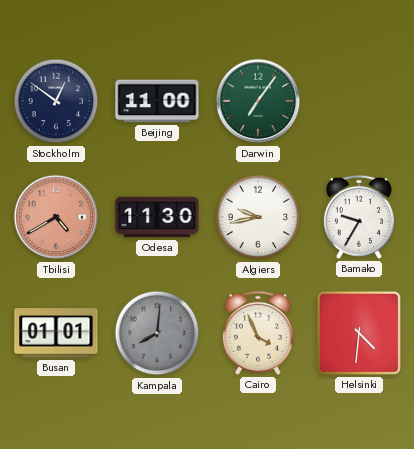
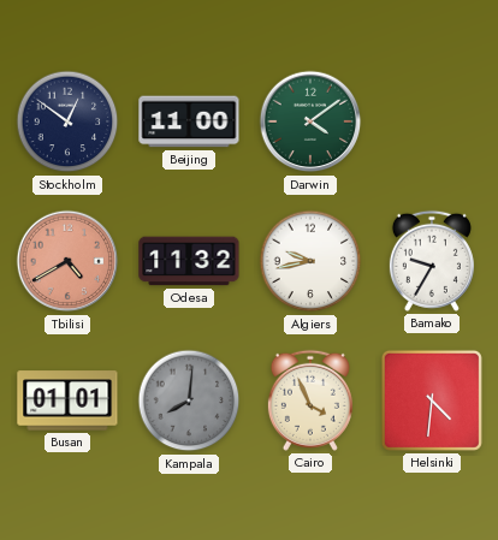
Darwin: 7:06 -> 4:09 (310, 121)
Odesa: 11:30 -> 11:32 (189, 261)
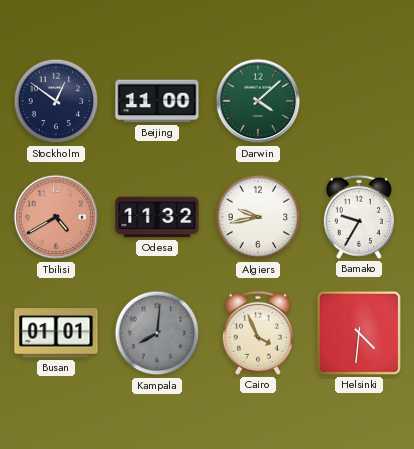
Darwin: 4:09 -> 4:08 (258, 101)
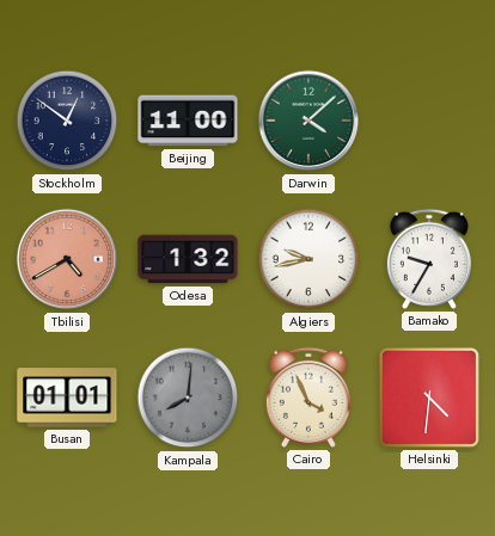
Odesa: 11:32 -> 1:32 (188, 259)
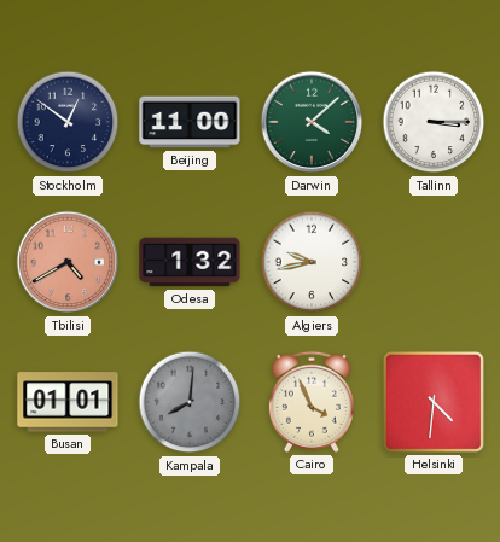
Tallinn: none -> 3:15 (434, 122)
Bamako: 9:35 -> none (429, 259)
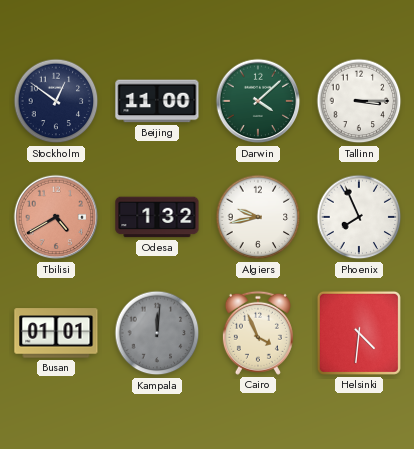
Phoenix: none -> 7:56 (359, 217)
Kampala: 8:01 -> 12:01 (157, 333)
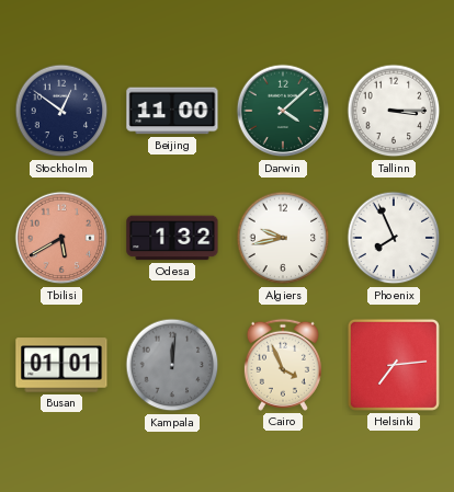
Tbilisi: 4:40 -> 5:40 (61, 238)
Helsinki: 4:31 -> 7:14 (394, 365)
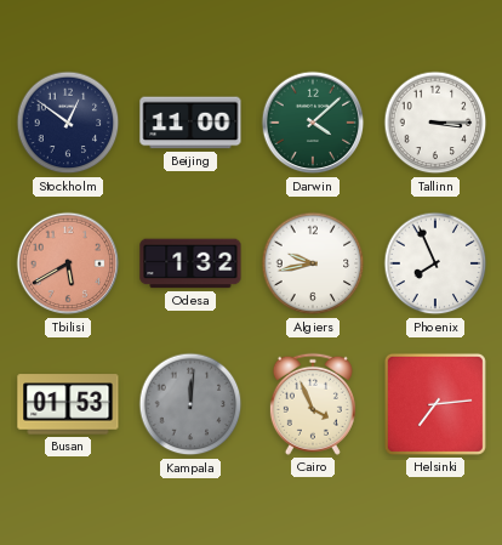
Busan: 01:01 -> 01:53 (68, 404)
